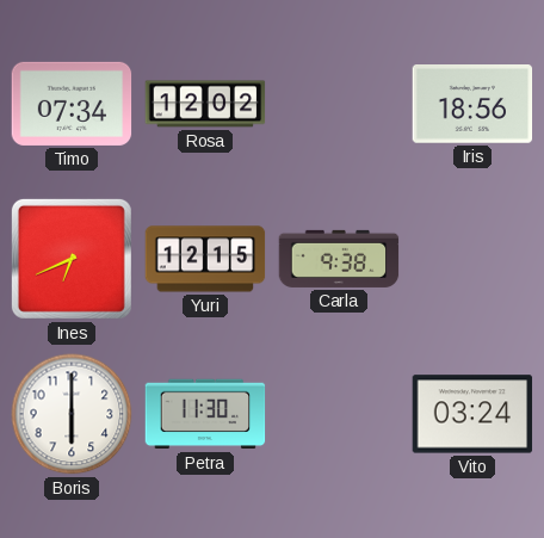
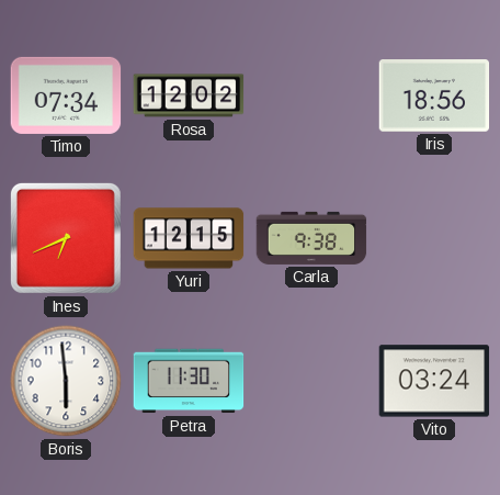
Boris: 6:00 -> 5:59 (66, 381)
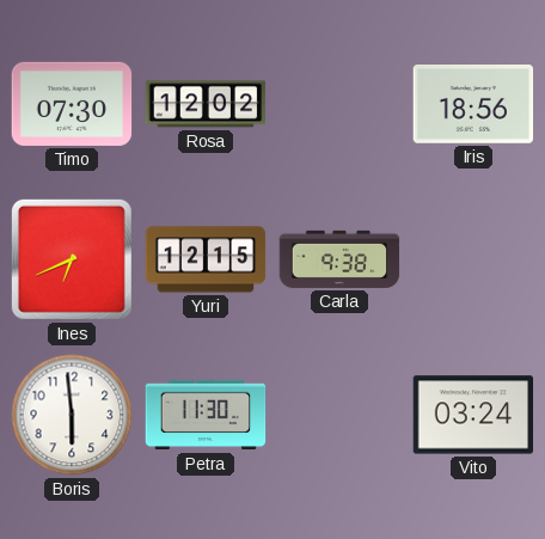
Timo: 07:34 -> 07:30 (72, 104)
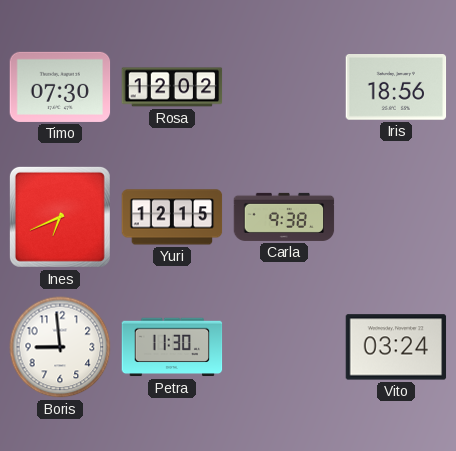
Boris: 5:59 -> 8:59 (60, 347)
